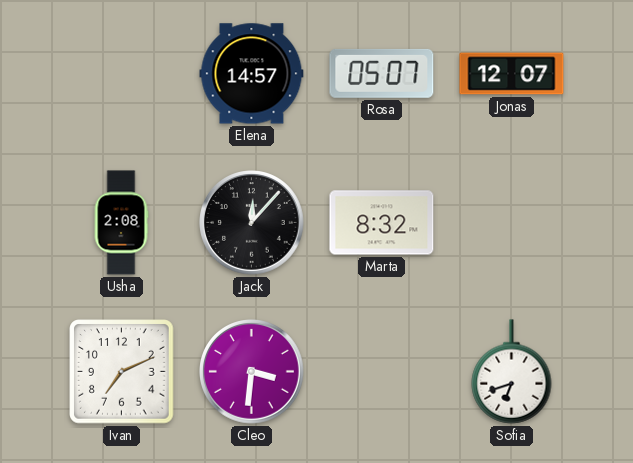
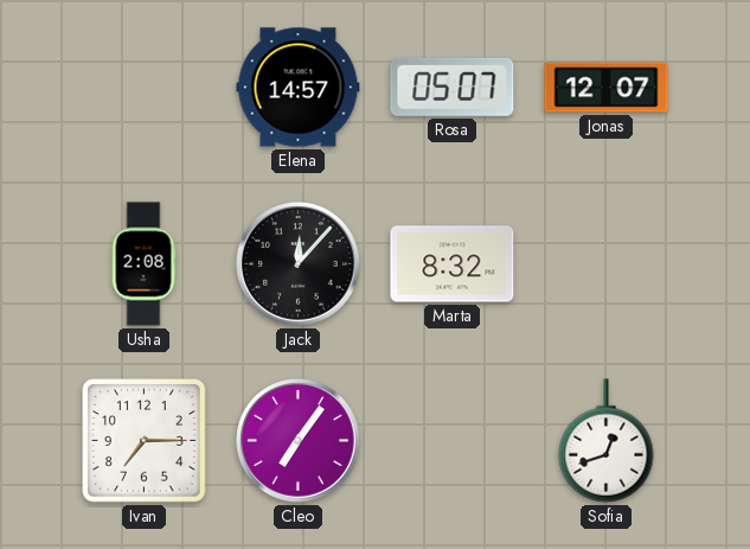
Ivan: 7:11 -> 7:15 (145, 441)
Cleo: 3:31 -> 7:06 (299, 441)
Sofia: 6:42 -> 12:42 (607, 441)
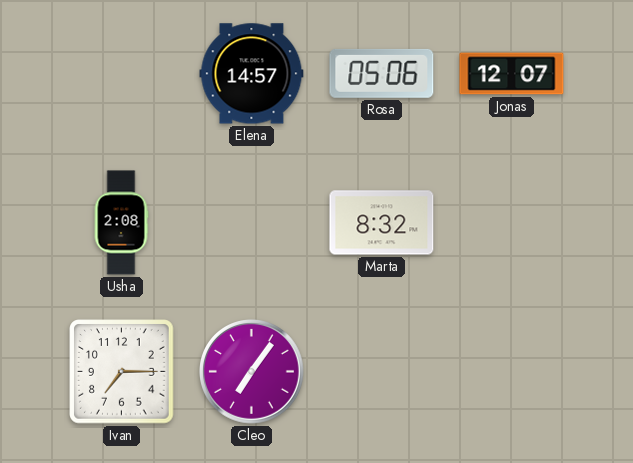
Rosa: 05:07 -> 05:06 (382, 73)
Jack: 12:07 -> none (299, 264)
Sofia: 12:42 -> none (607, 441)
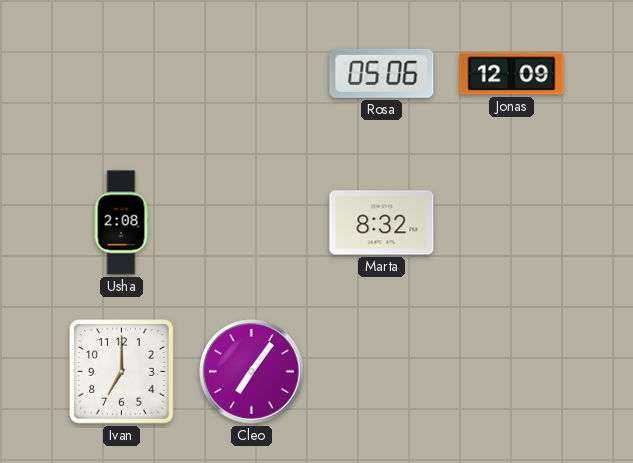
Elena: 14:57 -> none (252, 74)
Jonas: 12:07 -> 12:09 (512, 74)
Ivan: 7:15 -> 7:00 (122, 372)
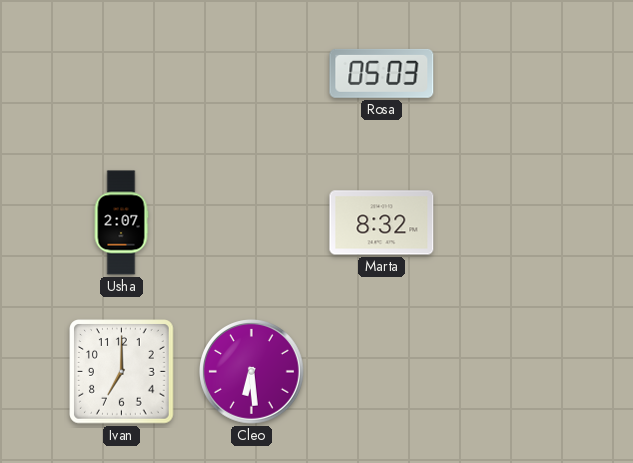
Rosa: 05:06 -> 05:03 (382, 73)
Jonas: 12:09 -> none (512, 74)
Usha: 2:08 -> 2:07 (121, 223)
Cleo: 7:06 -> 6:29 (252, 372)
